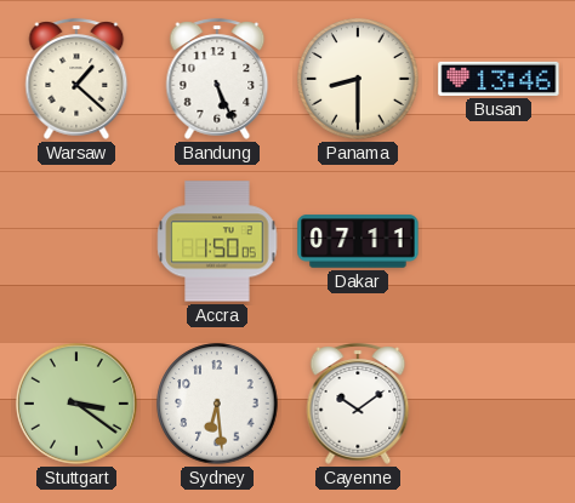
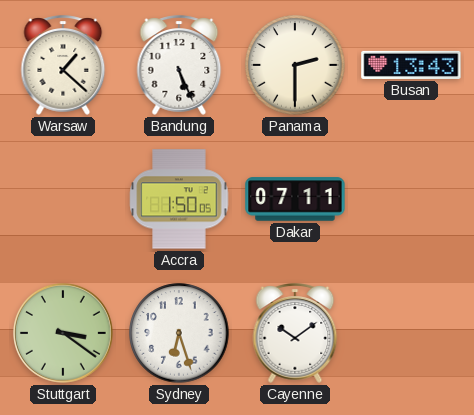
Panama: 8:30 -> 2:30 (295, 65)
Busan: 13:46 -> 13:43 (411, 65)
Sydney: 6:29 -> 6:27 (179, 333)
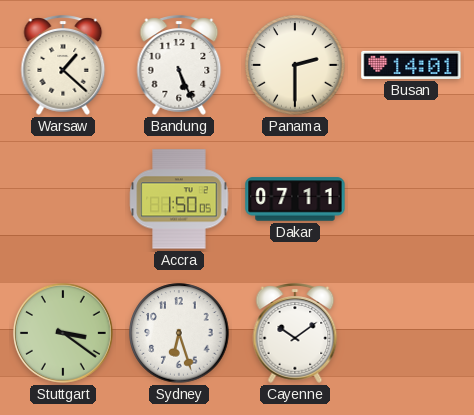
Busan: 13:43 -> 14:01 (411, 65)
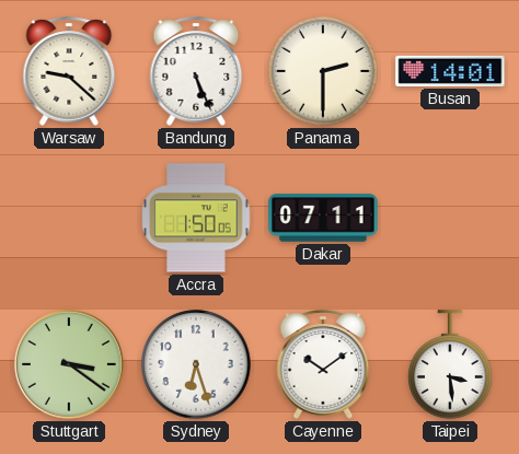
Warsaw: 1:22 -> 9:22 (69, 71)
Taipei: none -> 3:29 (450, 364)
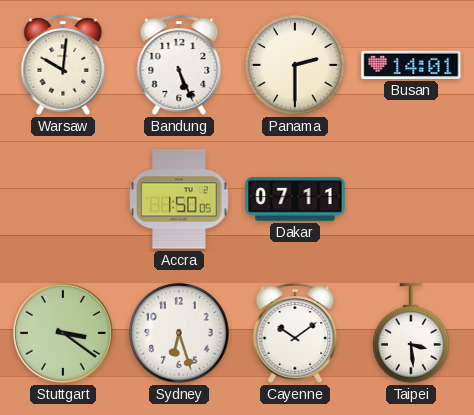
Warsaw: 9:22 -> 10:01 (63, 65)
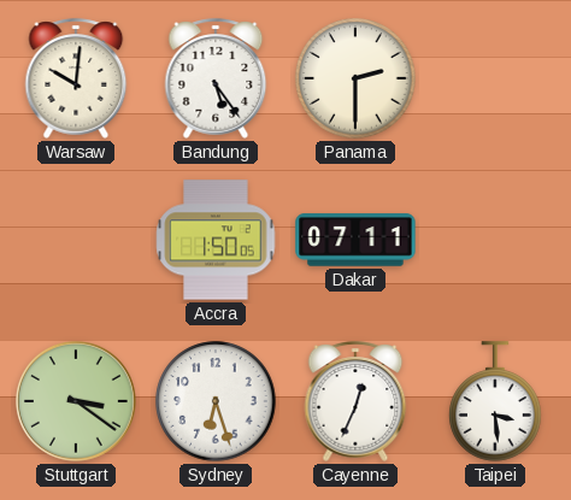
Bandung: 5:26 -> 5:24 (216, 78)
Busan: 14:01 -> none (411, 65)
Cayenne: 10:09 -> 12:34 (355, 401)
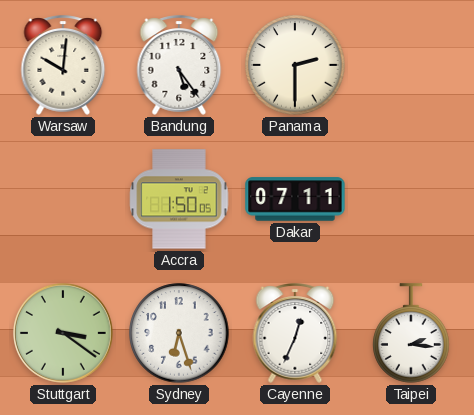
Taipei: 3:29 -> 2:16 (411, 333)
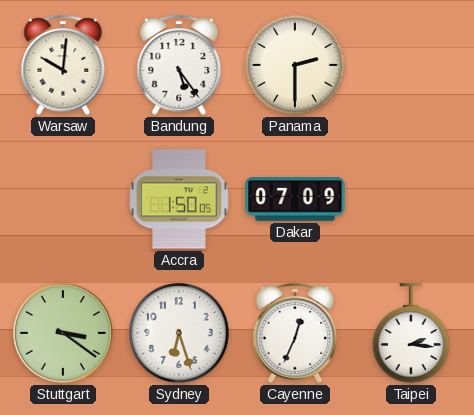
Dakar: 07:11 -> 07:09 (295, 199)
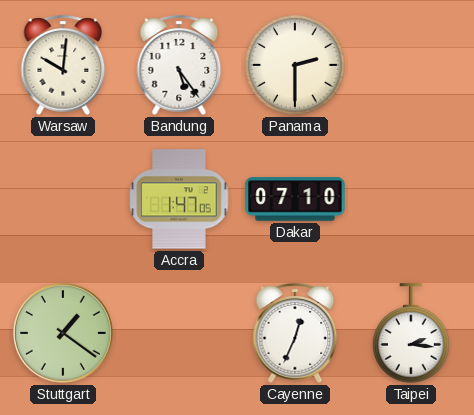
Accra: 1:50 -> 1:47 (179, 199)
Dakar: 07:09 -> 07:10 (295, 199)
Stuttgart: 3:21 -> 1:21 (63, 333)
Sydney: 6:27 -> none (179, 333)
